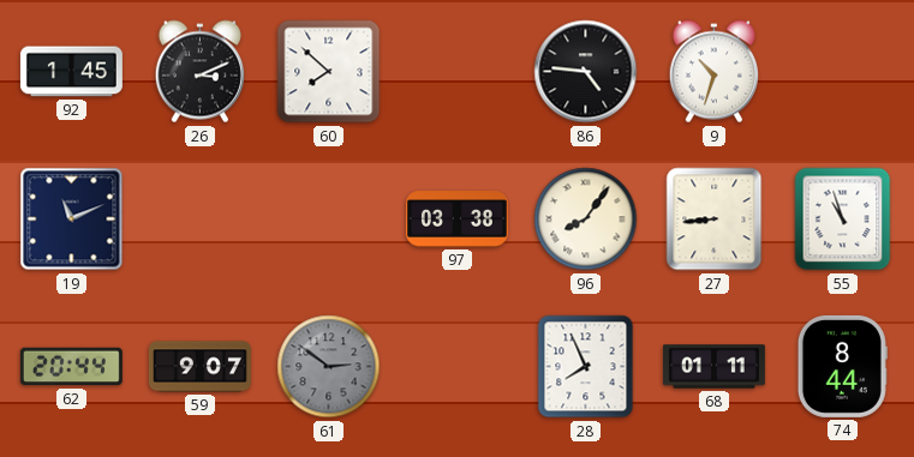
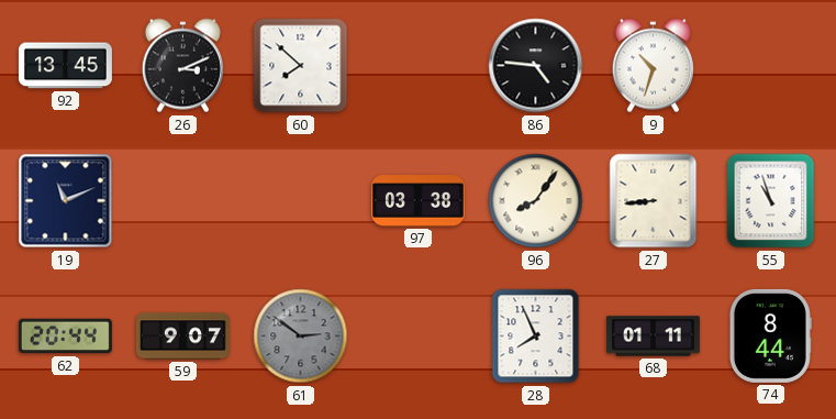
92: 1:45 -> 13:45 (65, 66)
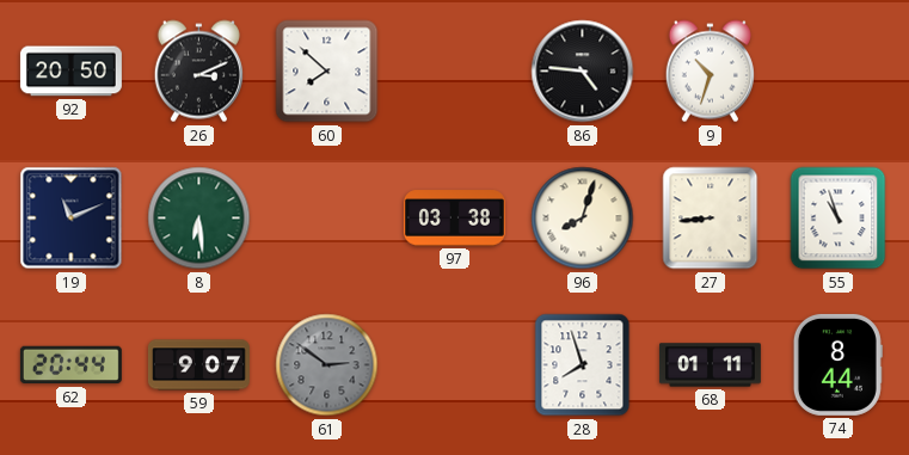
92: 13:45 -> 20:50 (70, 72)
8: none -> 6:29 (199, 219)
96: 8:06 -> 8:03 (583, 219)
28: 7:56 -> 7:57 (583, 365)
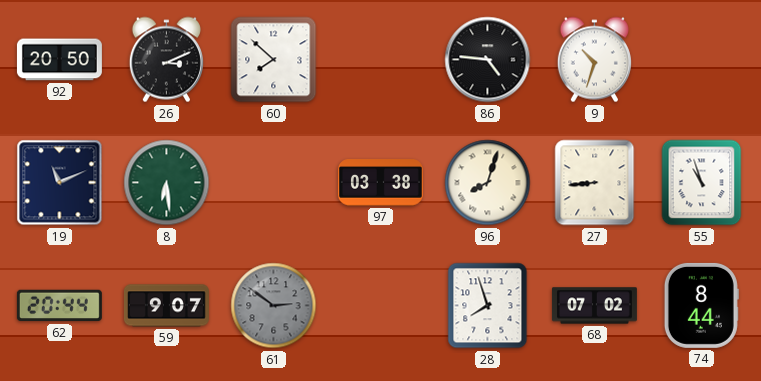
68: 01:11 -> 07:02 (594, 306)
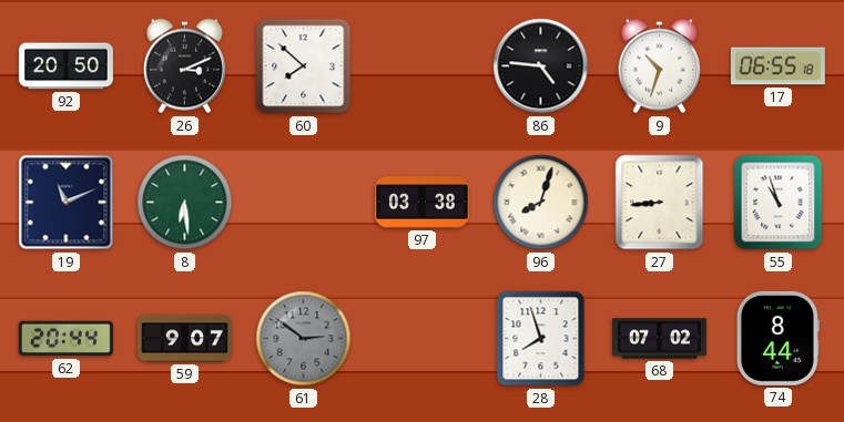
17: none -> 06:55 (777, 66)
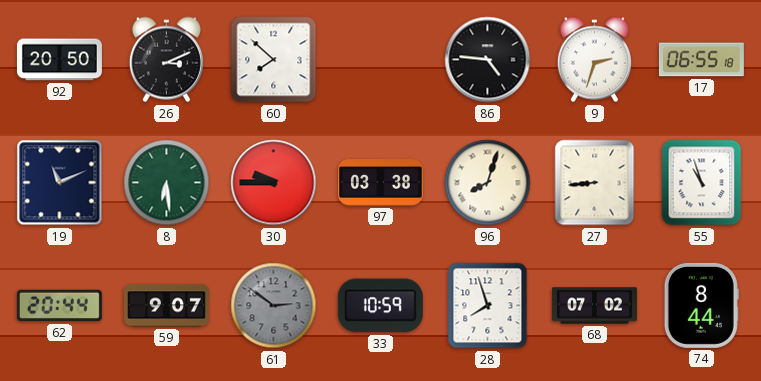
9: 10:33 -> 2:33 (594, 60)
30: none -> 9:45 (274, 183)
33: none -> 10:59 (380, 306)
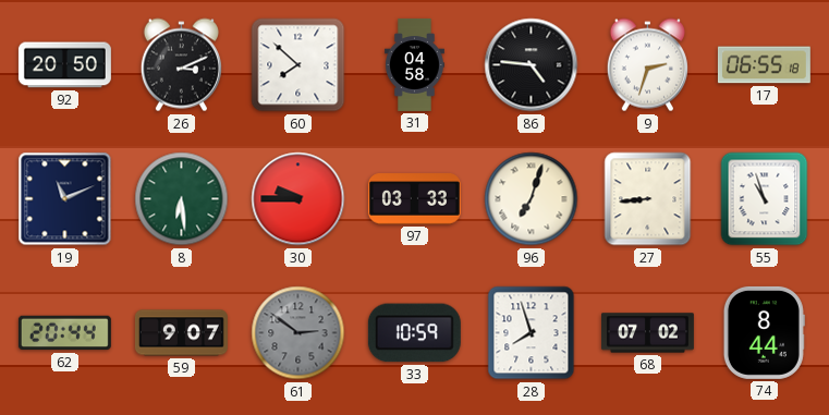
31: none -> 04:58 (414, 64)
97: 03:38 -> 03:33 (414, 199)
96: 8:03 -> 7:03 (532, 199)
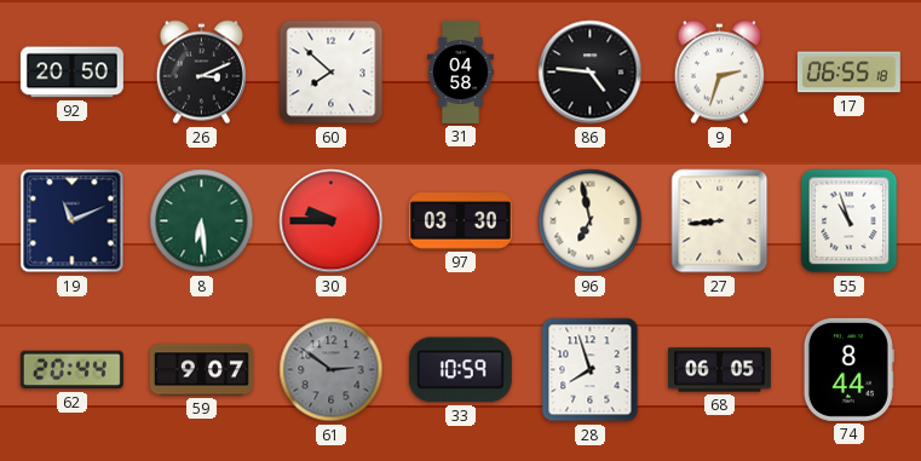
97: 03:33 -> 03:30 (460, 221)
96: 7:03 -> 6:58 (591, 221)
68: 07:02 -> 06:05 (719, 370)
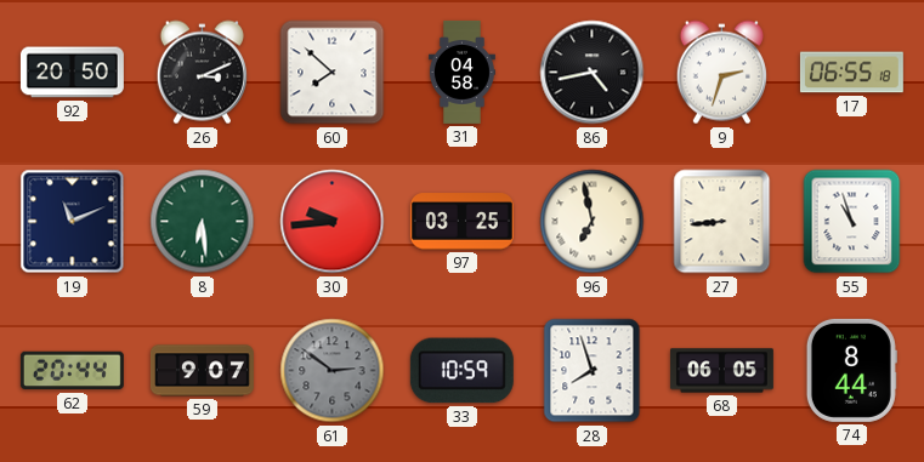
86: 4:46 -> 4:43 (593, 73)
30: 9:45 -> 9:44 (333, 222)
97: 03:30 -> 03:25 (461, 222)
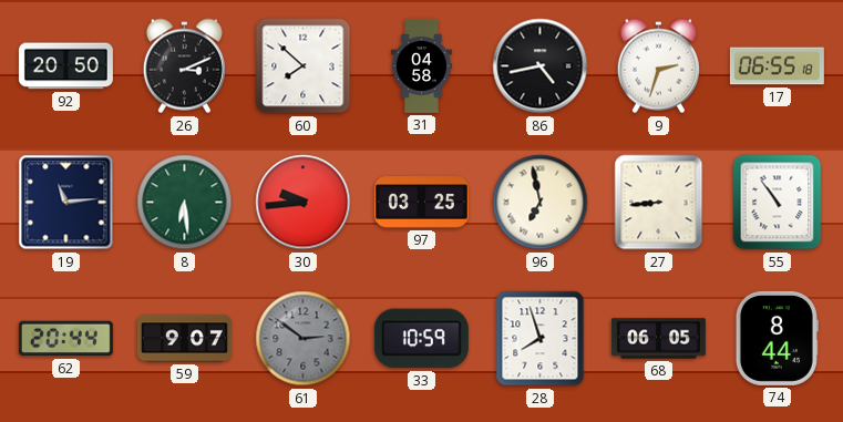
19: 11:11 -> 11:14 (66, 203)
55: 10:57 -> 10:54 (778, 203)
